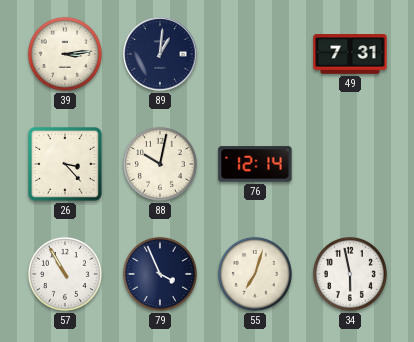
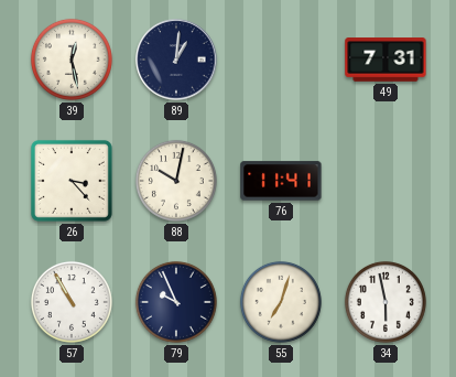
39: 3:14 -> 12:28 (72, 60)
76: 12:14 -> 11:41 (281, 181)
79: 3:56 -> 9:56 (176, 302)
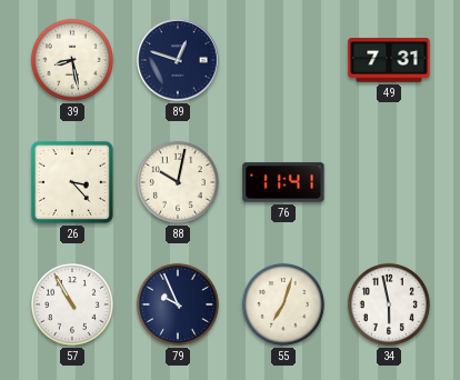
39: 12:28 -> 8:28 (72, 60)
89: 1:01 -> 12:48 (178, 60)
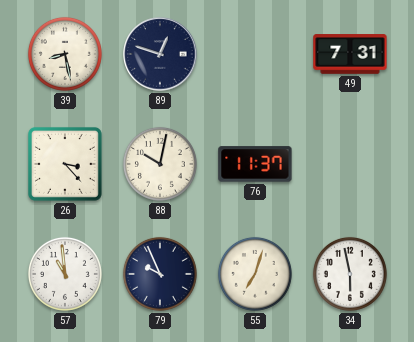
76: 11:41 -> 11:37 (255, 164)
57: 10:55 -> 10:59 (65, 274)
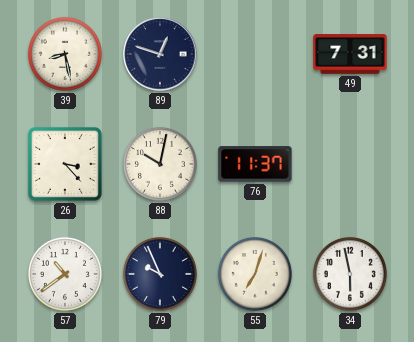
57: 10:59 -> 10:39 (65, 274)
